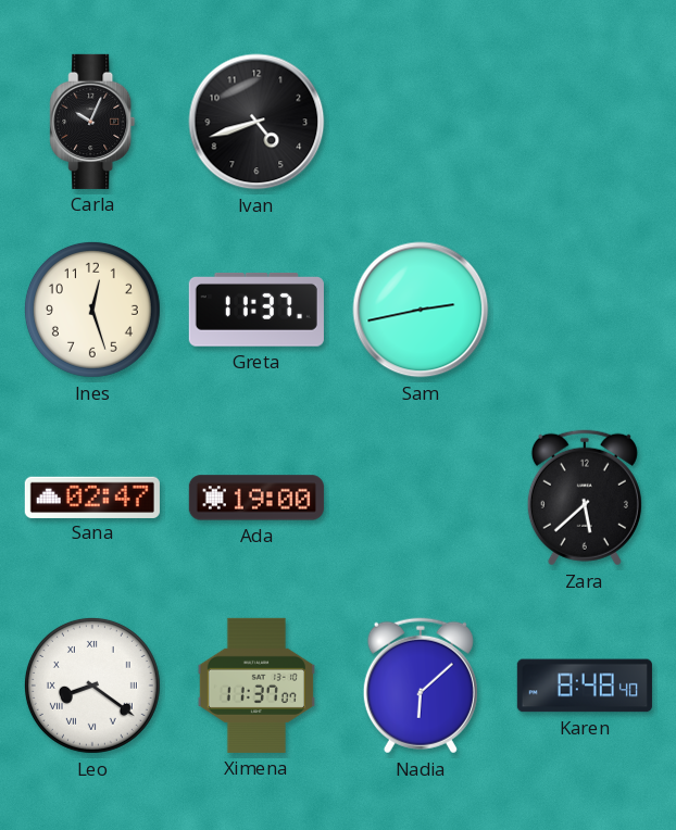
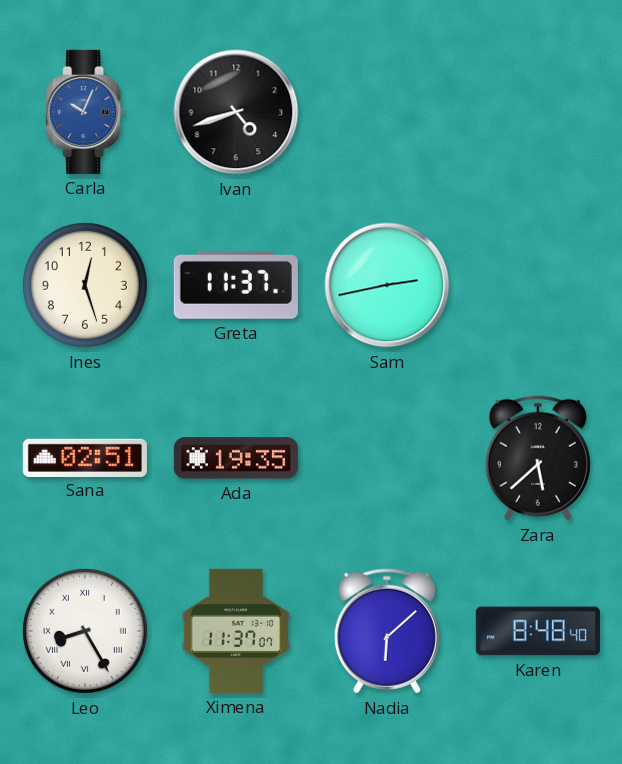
Carla dial: black -> blue (85, 112)
Sana: 02:47 -> 02:51 (85, 457)
Ada: 19:00 -> 19:35 (236, 458)
Leo: 8:21 -> 8:25 (85, 631)
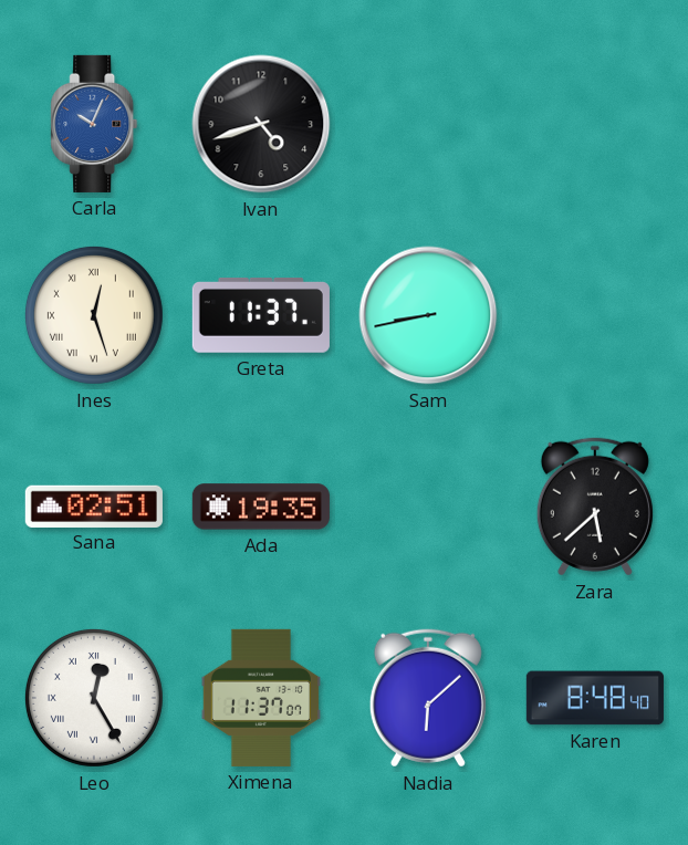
Ines numerals: Arabic -> Roman (94, 315)
Sam: 2:43 -> 8:43 (428, 315)
Leo: 8:25 -> 12:25 (94, 698)
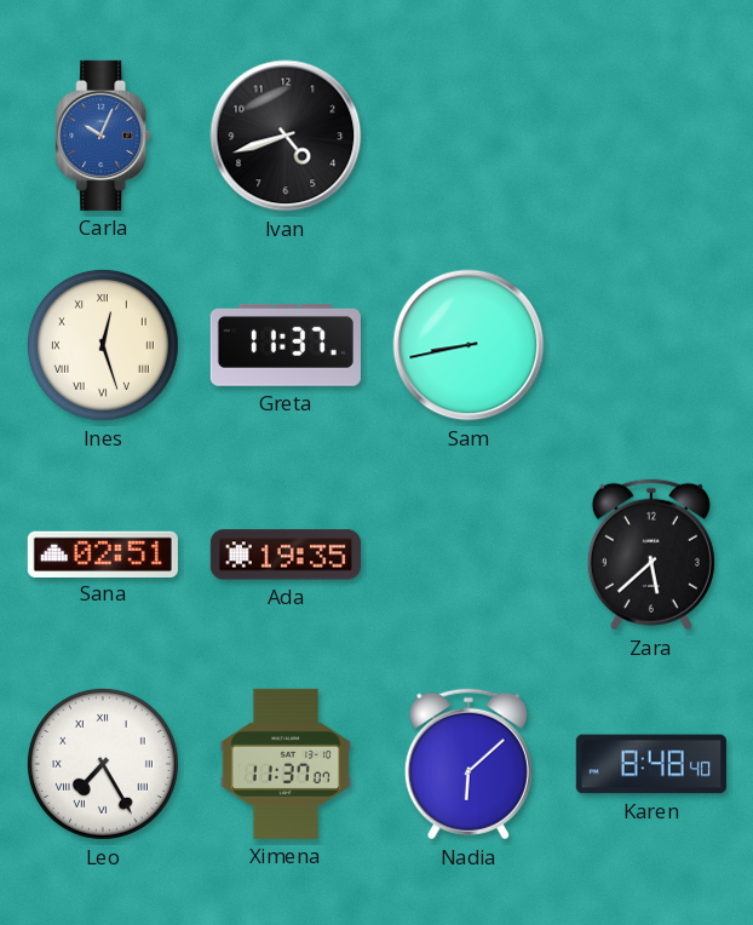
Leo: 12:25 -> 7:25 (103, 764)
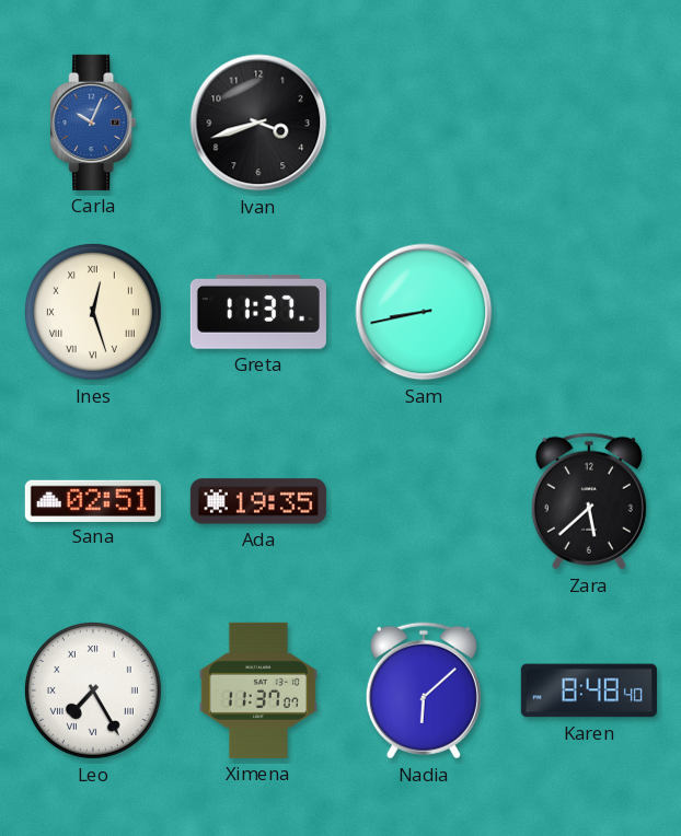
Ivan: 4:42 -> 3:42 (258, 123)
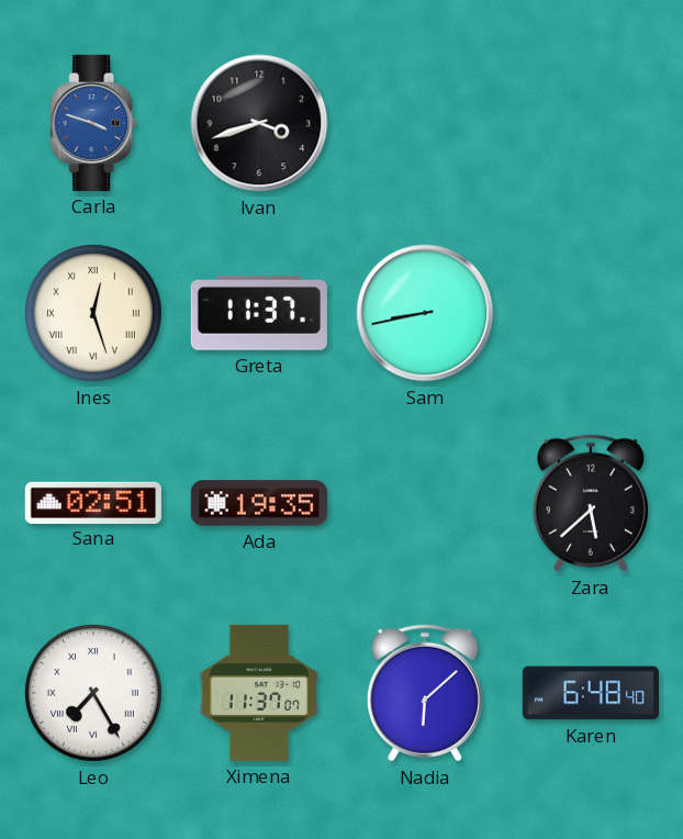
Carla: 10:04 -> 3:48 (93, 123)
Karen: 8:48 -> 6:48 (591, 693)
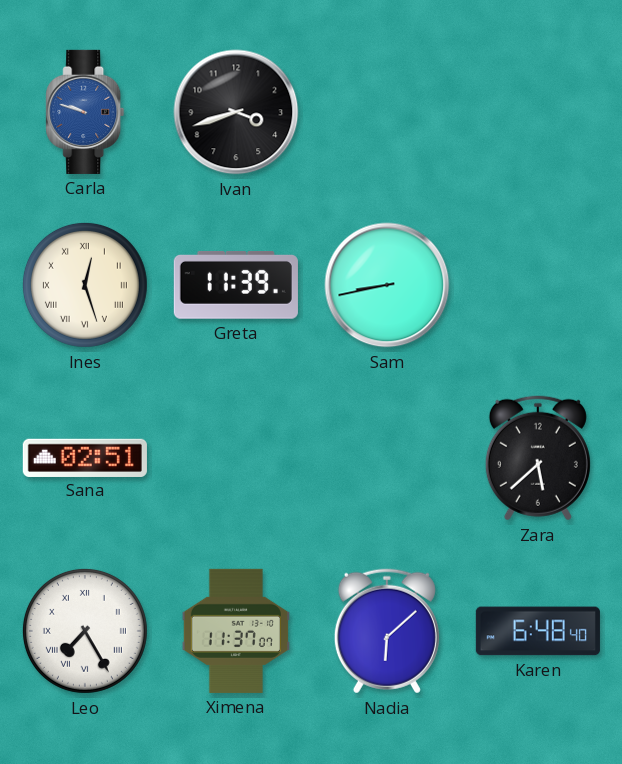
Carla: 3:48 -> 9:48 (85, 112)
Greta: 11:37 -> 11:39 (236, 286)
Ada: 19:35 -> none (259, 503)
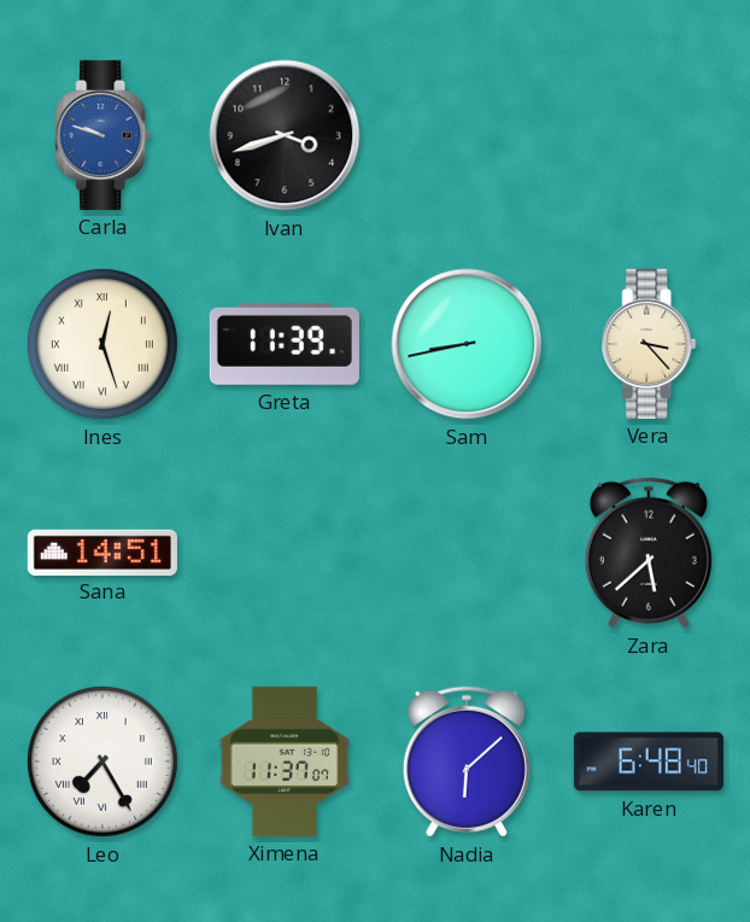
Vera: none -> 3:23 (649, 344)
Sana: 02:51 -> 14:51 (102, 552)
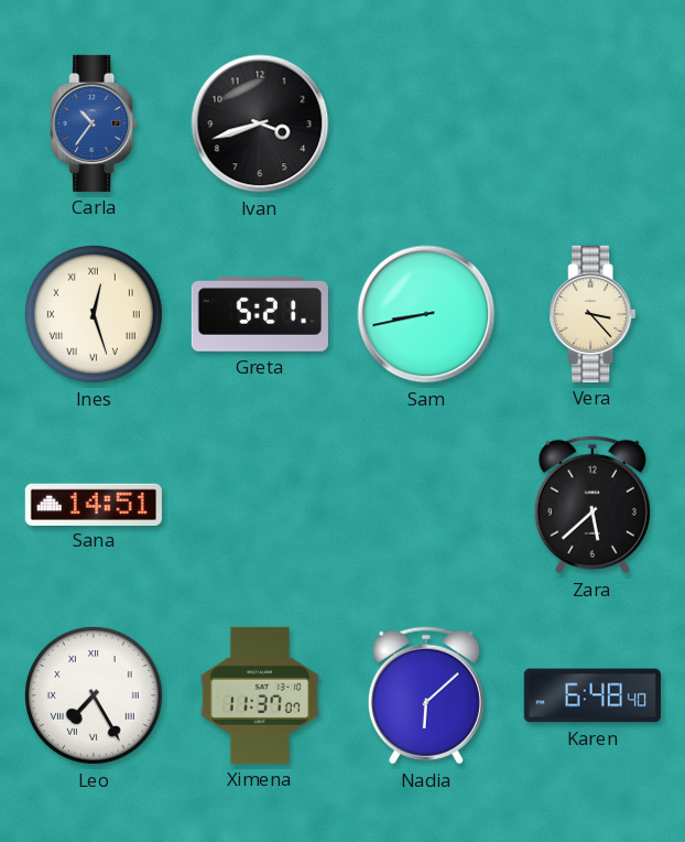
Carla: 9:48 -> 10:36 (94, 123)
Greta: 11:39 -> 5:21 (260, 315)
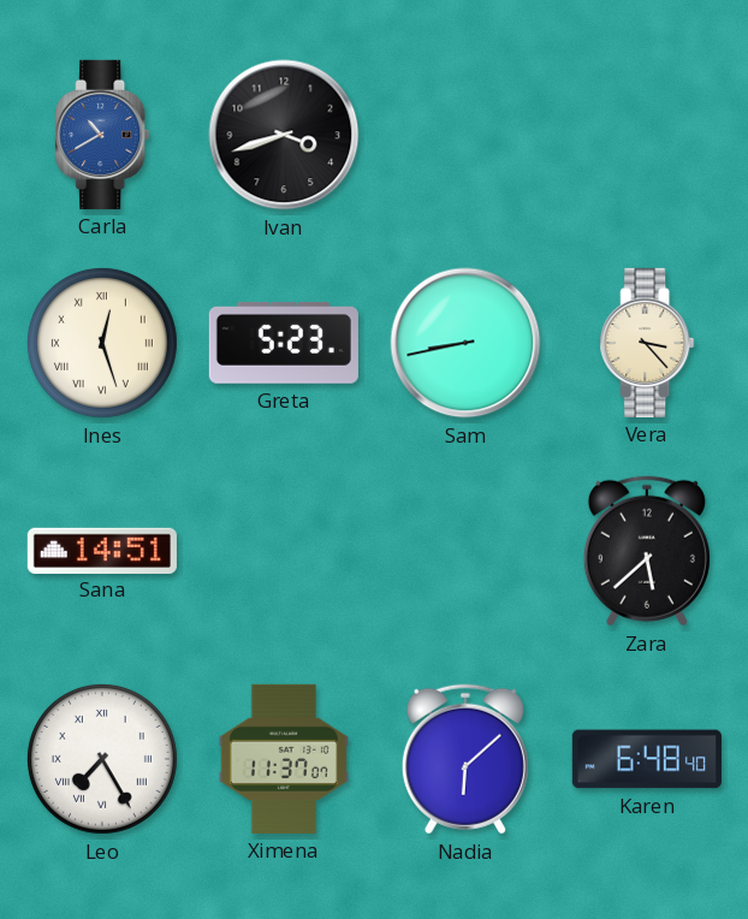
Carla: 10:36 -> 10:40 (102, 135)
Greta: 5:21 -> 5:23 (284, 344)
